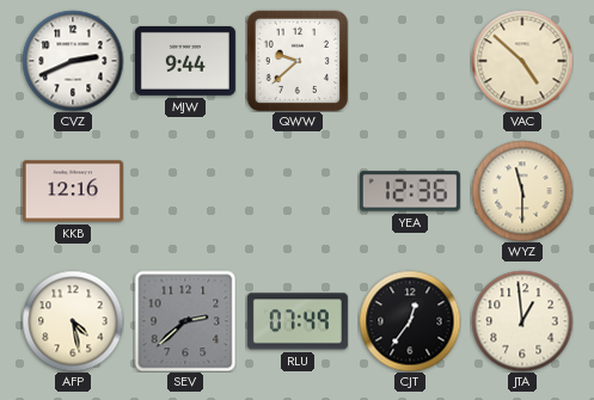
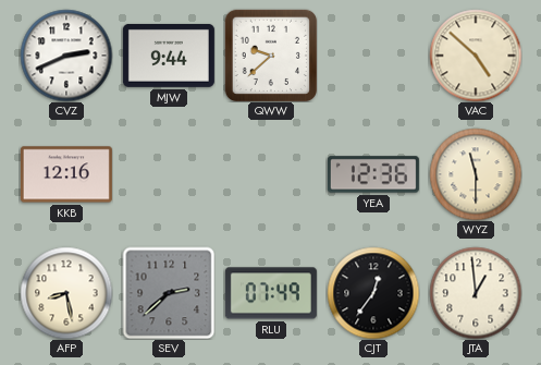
AFP: 4:28 -> 8:28 (66, 293)
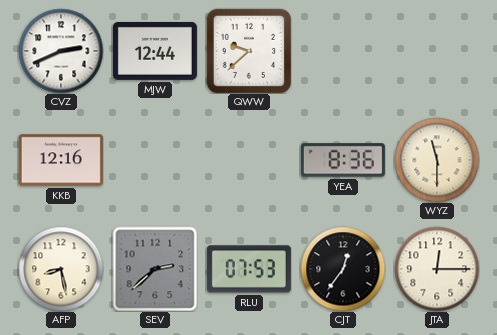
MJW: 9:44 -> 12:44 (155, 51)
VAC: 4:52 -> none (476, 56)
YEA: 12:36 -> 8:36 (343, 160)
RLU: 07:49 -> 07:53 (249, 269)
JTA: 12:59 -> 12:15 (437, 269)
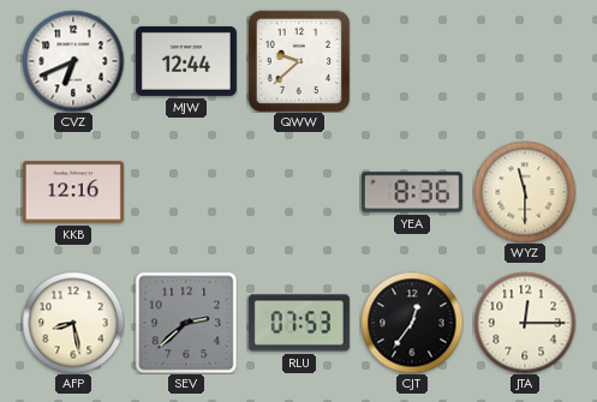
CVZ: 2:41 -> 6:41 (73, 61)
